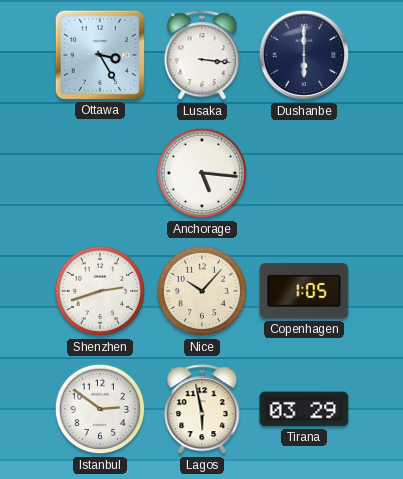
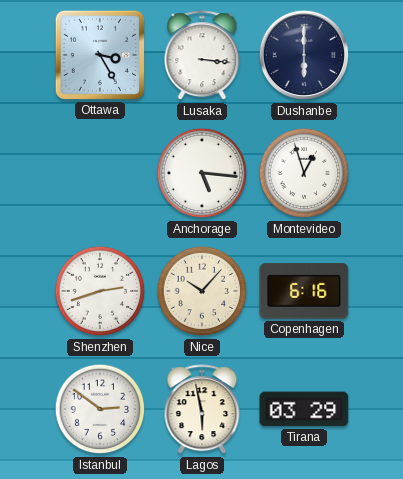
Montevideo: none -> 12:57 (304, 173)
Copenhagen: 1:05 -> 6:16 (304, 291)
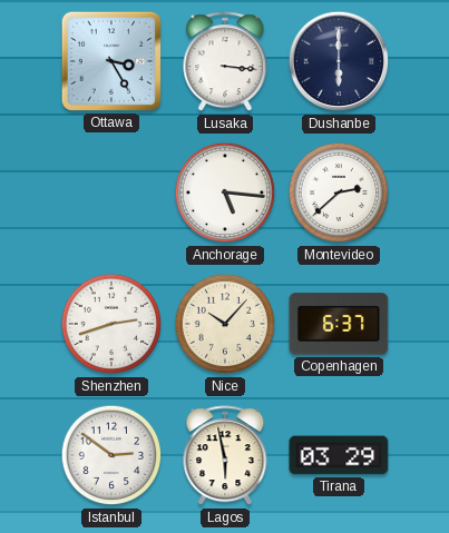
Montevideo: 12:57 -> 2:38 (339, 193)
Copenhagen: 6:16 -> 6:37 (339, 324)
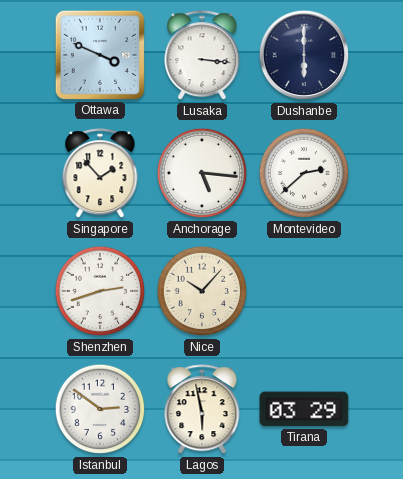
Ottawa: 3:25 -> 3:49 (100, 55)
Singapore: none -> 1:53 (100, 174)
Copenhagen: 6:37 -> none (339, 324)
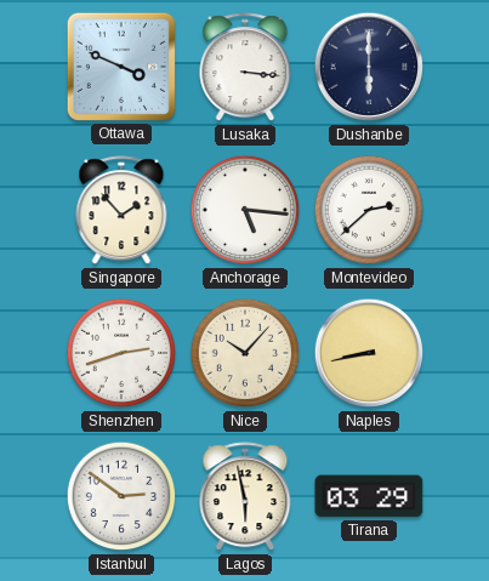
Naples: none -> 8:43 (369, 353)
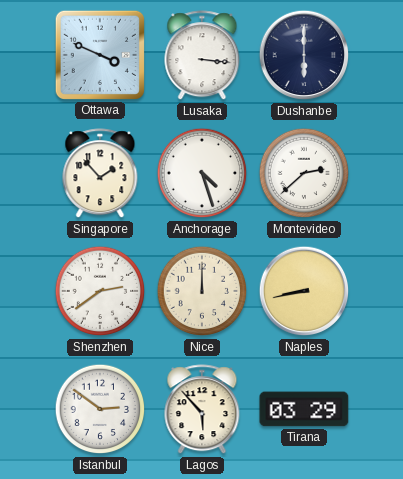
Anchorage: 5:16 -> 4:27 (202, 173)
Shenzhen: 2:42 -> 2:39 (100, 291)
Nice: 10:07 -> 12:00 (202, 291)
Lagos: 5:58 -> 5:53 (202, 410)
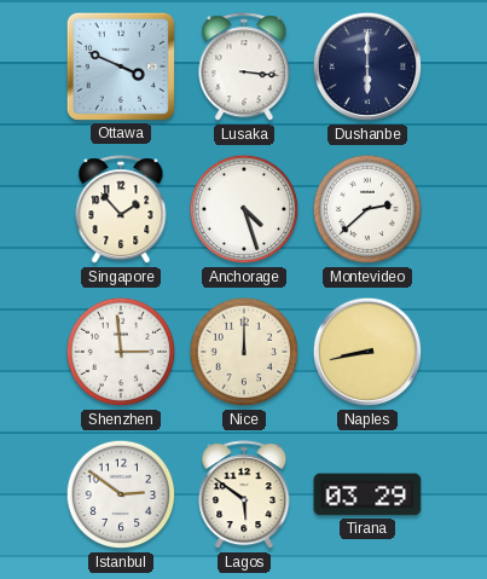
Shenzhen: 2:39 -> 2:59 (121, 352)
Lagos: 5:53 -> 5:51 (244, 496)
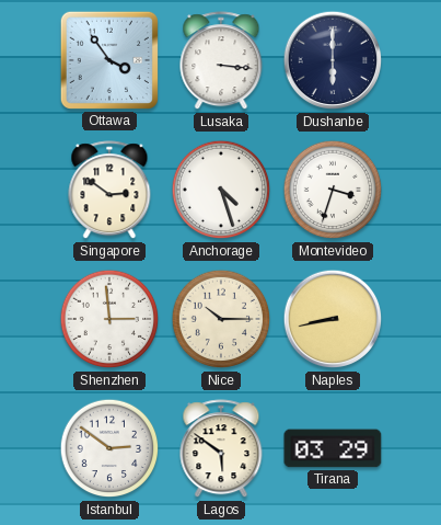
Ottawa: 3:49 -> 3:54 (109, 60)
Singapore: 1:53 -> 2:51 (109, 191)
Montevideo: 2:38 -> 3:33 (333, 190)
Nice: 12:00 -> 10:15 (221, 319)
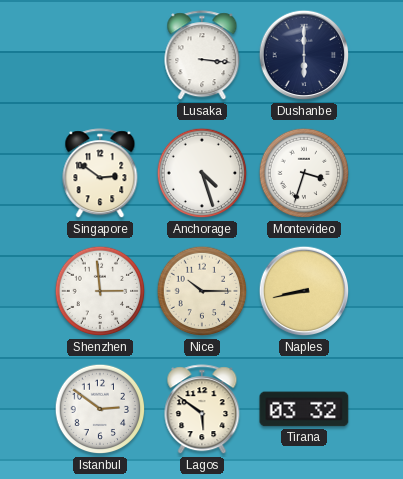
Ottawa: 3:54 -> none (109, 60)
Tirana: 03:29 -> 03:32 (304, 409)
